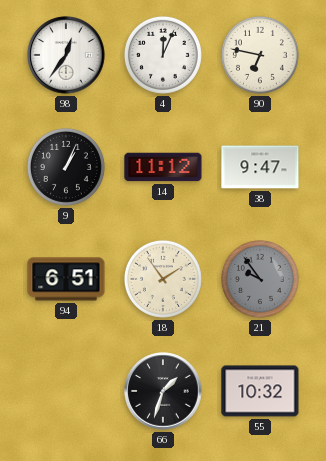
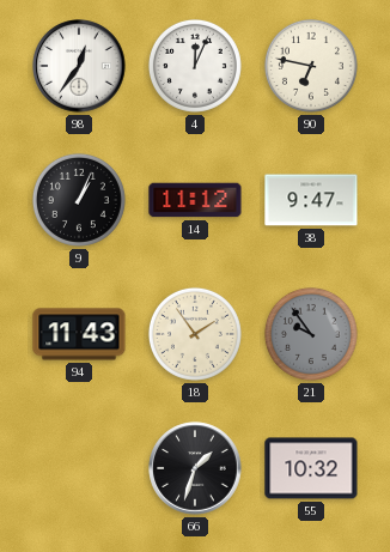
94: 6:51 -> 11:43 (79, 334)
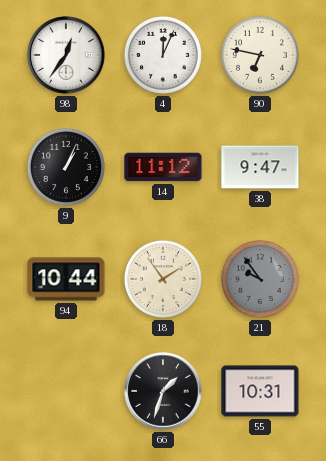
94: 11:43 -> 10:44 (66, 279)
55: 10:32 -> 10:31 (260, 391)
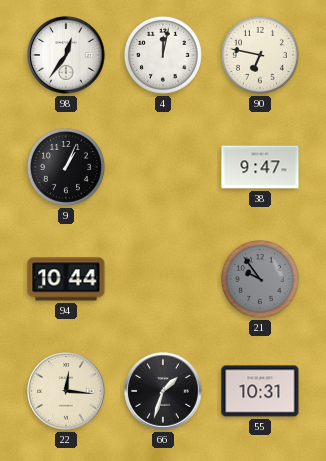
4: 12:04 -> 12:02 (163, 55)
14: 11:12 -> none (163, 167)
18: 1:54 -> none (163, 279)
22: none -> 12:16 (66, 391)
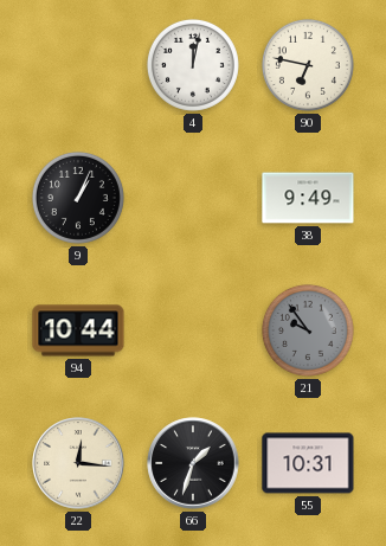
98: 12:36 -> none (66, 55)
38: 9:47 -> 9:49 (308, 198)
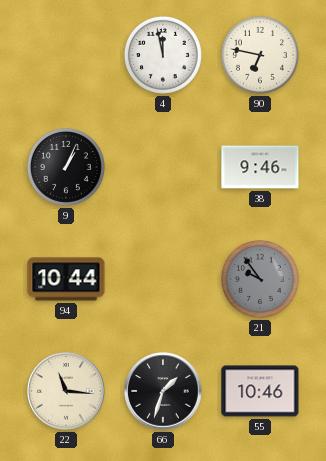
4: 12:02 -> 11:58 (163, 55)
38: 9:49 -> 9:46 (260, 167)
22: 12:16 -> 11:16 (66, 391)
55: 10:31 -> 10:46 (260, 391)
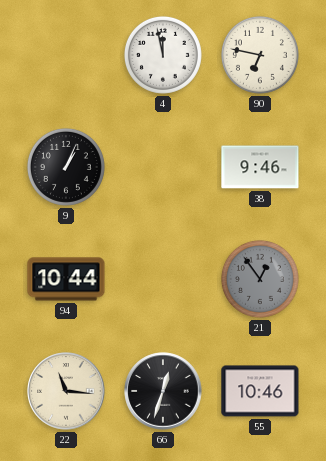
21: 9:54 -> 12:54 (260, 279)
66: 1:33 -> 12:33 (163, 391)
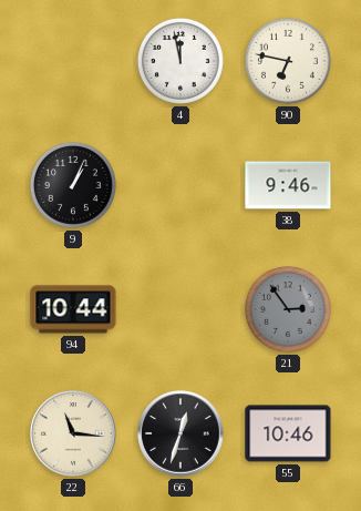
21: 12:54 -> 2:54 (288, 309)
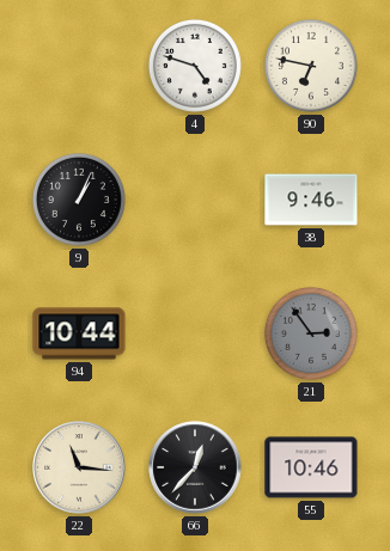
4: 11:58 -> 4:48 (195, 66)
66: 12:33 -> 12:37 (195, 467)
